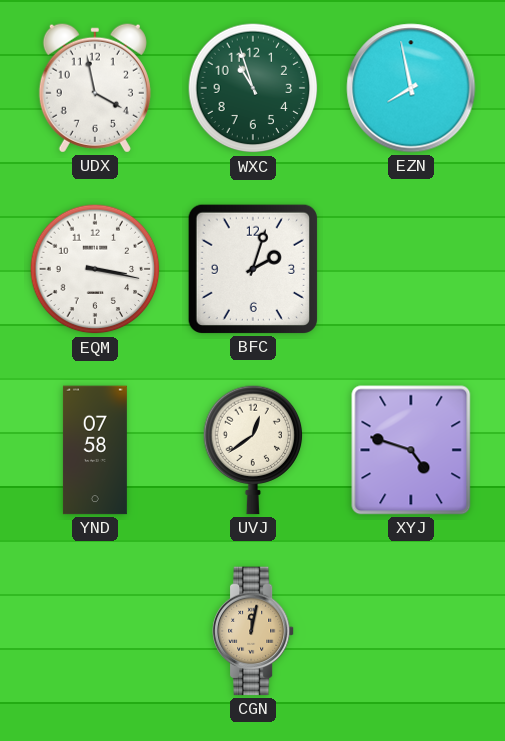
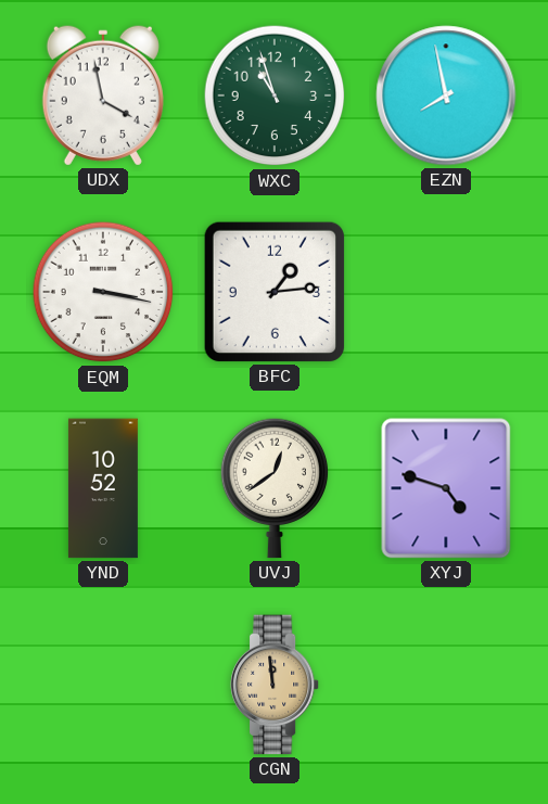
BFC: 2:03 -> 1:14 (275, 292)
YND: 07:58 -> 10:52 (103, 488)
CGN: 12:02 -> 11:59 (275, 685)
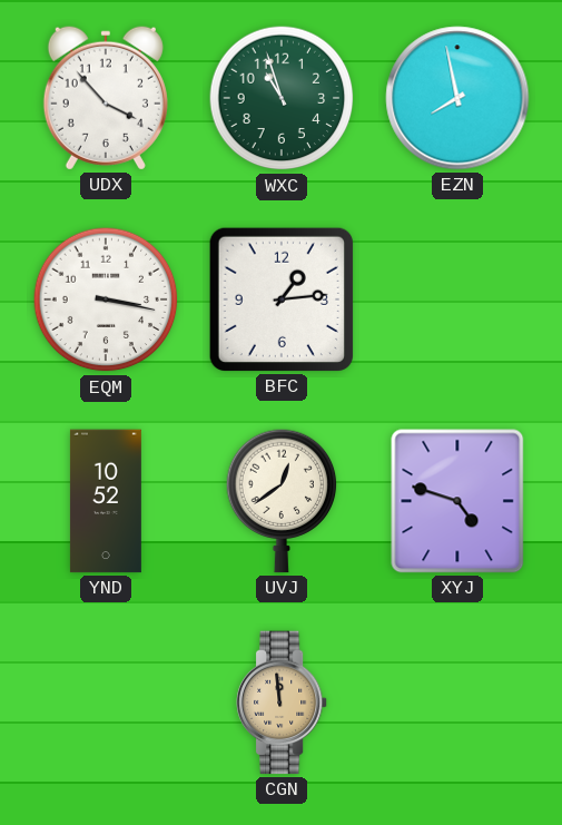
UDX: 3:58 -> 3:53 (106, 98)
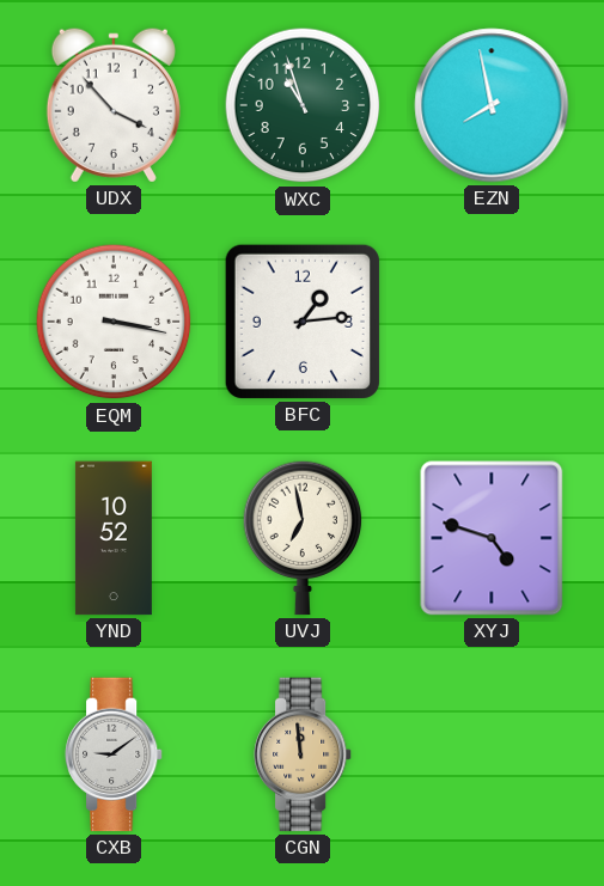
UVJ: 12:39 -> 6:58 (303, 538)
CXB: none -> 9:09 (114, 754)
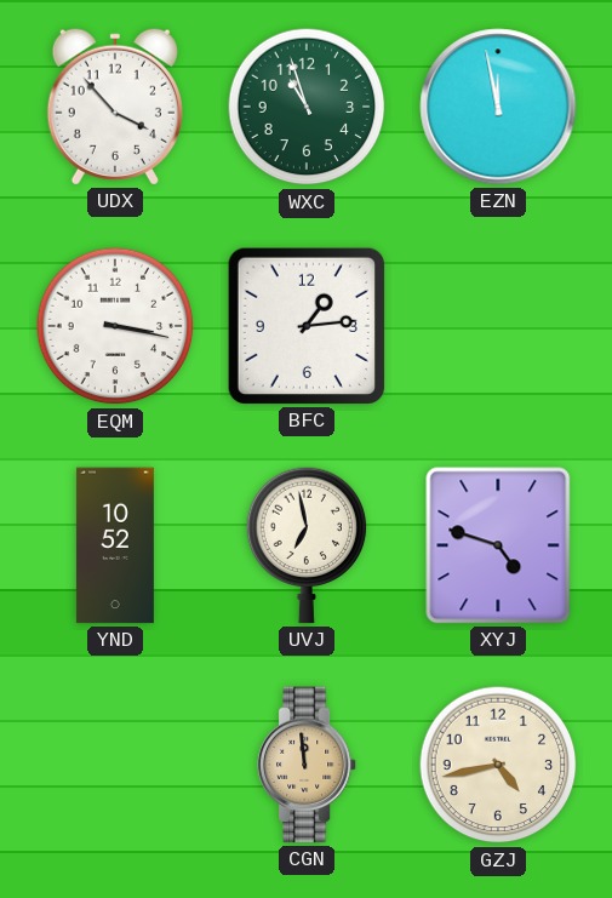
EZN: 7:58 -> 11:58 (498, 107)
CXB: 9:09 -> none (114, 754)
GZJ: none -> 4:43 (498, 765)
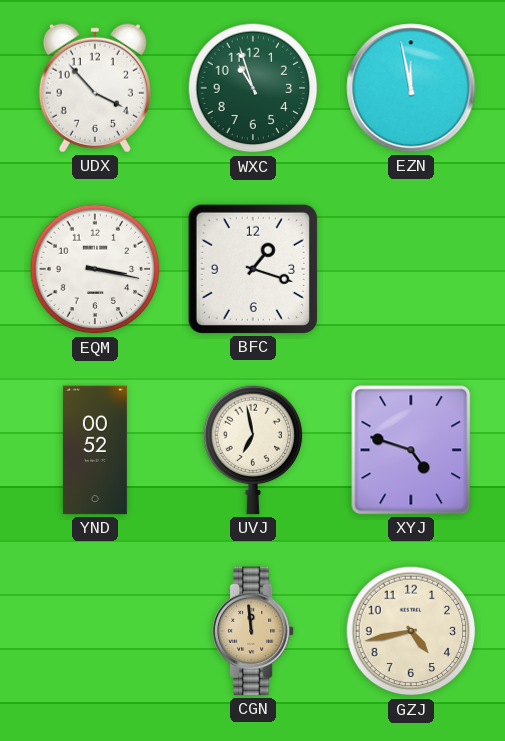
BFC: 1:14 -> 1:18 (253, 269)
YND: 10:52 -> 00:52 (95, 450)
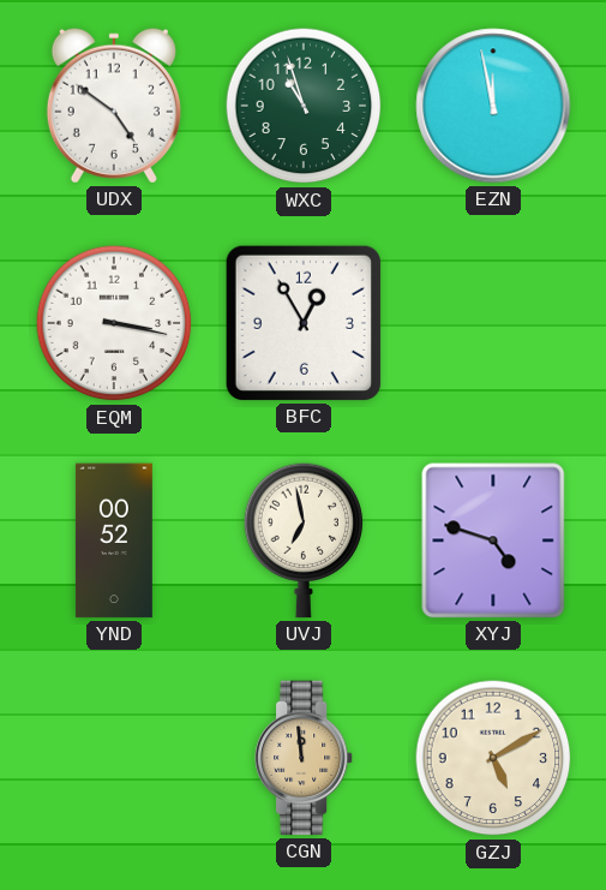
UDX: 3:53 -> 4:51 (114, 106)
BFC: 1:18 -> 12:55 (304, 323)
GZJ: 4:43 -> 5:10 (493, 758)
